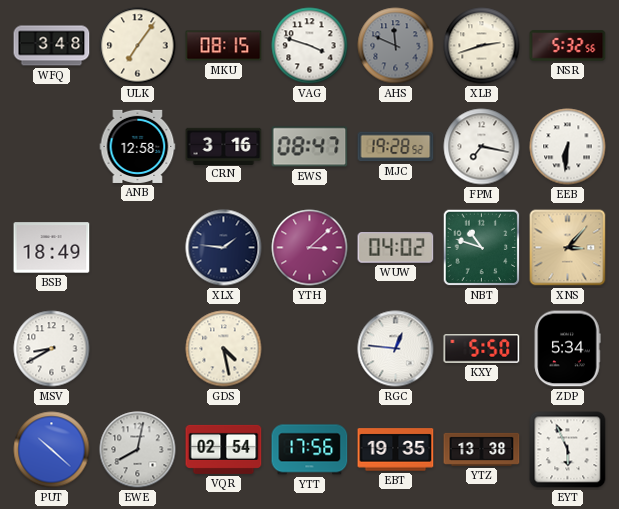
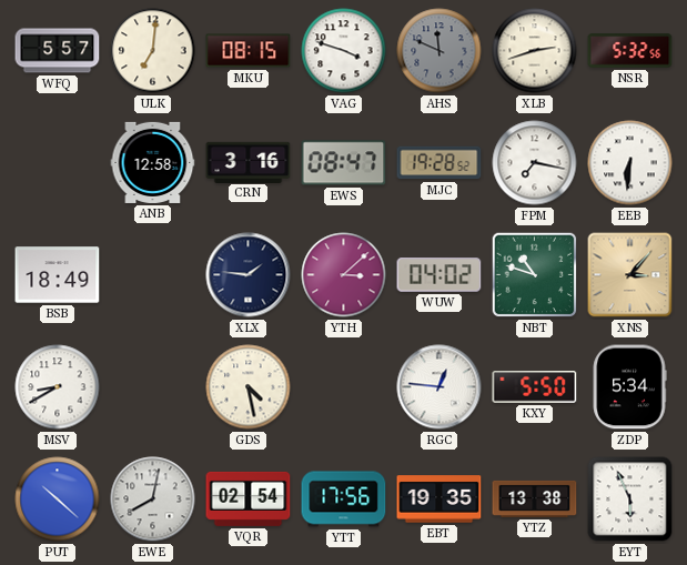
WFQ: 3:48 -> 5:57 (58, 51)
ULK: 7:06 -> 7:01 (153, 51)
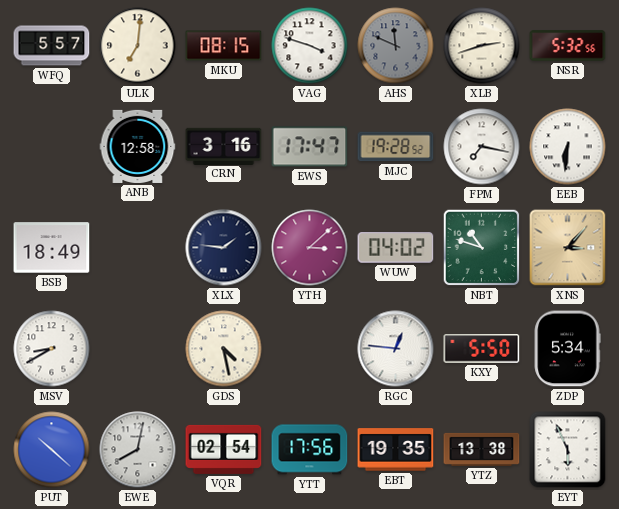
EWS: 08:47 -> 17:47 (310, 147)
